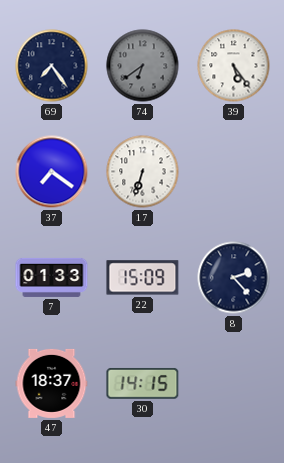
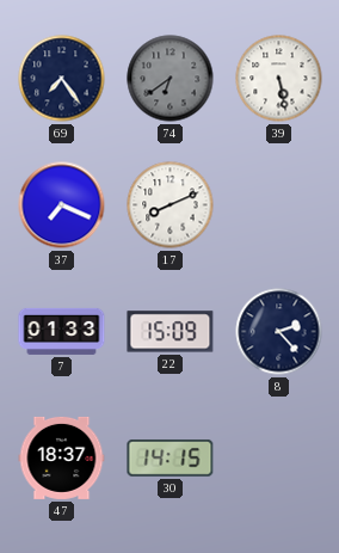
39: 5:24 -> 5:28 (279, 79)
37: 7:21 -> 7:19 (62, 205)
17: 6:33 -> 8:11 (171, 205)
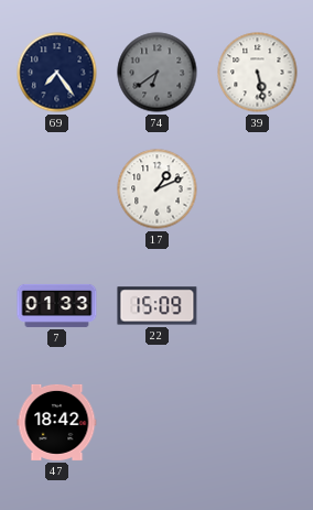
37: 7:19 -> none (62, 205)
17: 8:11 -> 1:11 (158, 189)
8: 2:23 -> none (279, 332)
47: 18:37 -> 18:42 (57, 422)
30: 14:15 -> none (171, 457)
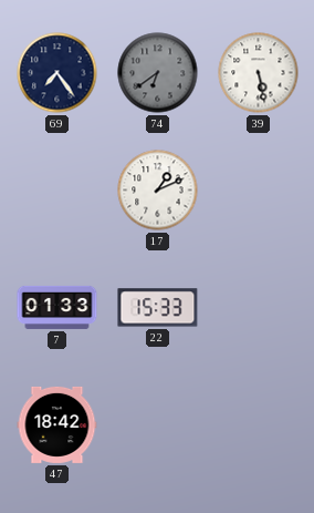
22: 15:09 -> 15:33 (158, 308)
